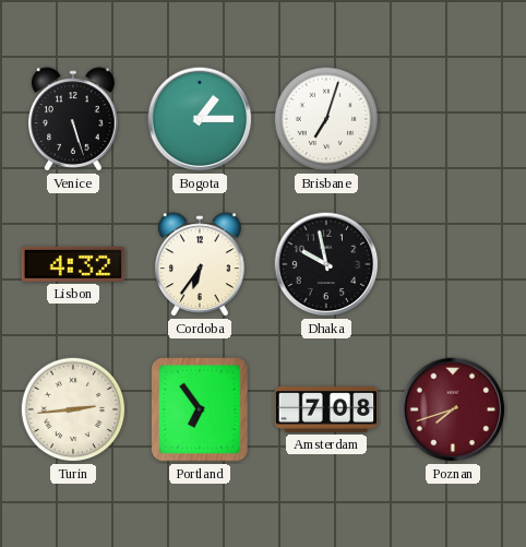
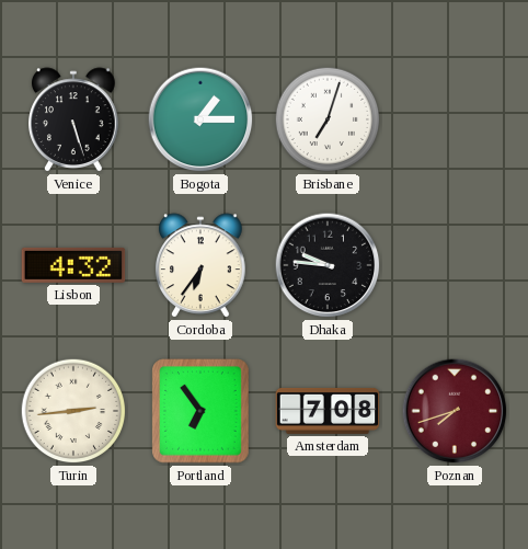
Dhaka: 9:58 -> 9:46 (328, 265)
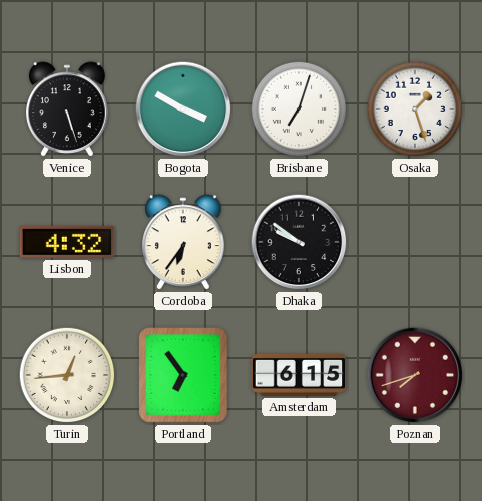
Bogota: 1:15 -> 3:50 (183, 109)
Osaka: none -> 1:27 (415, 109)
Dhaka: 9:46 -> 9:51 (299, 242)
Turin: 2:44 -> 12:44 (67, 375)
Amsterdam: 7:08 -> 6:15 (299, 375)
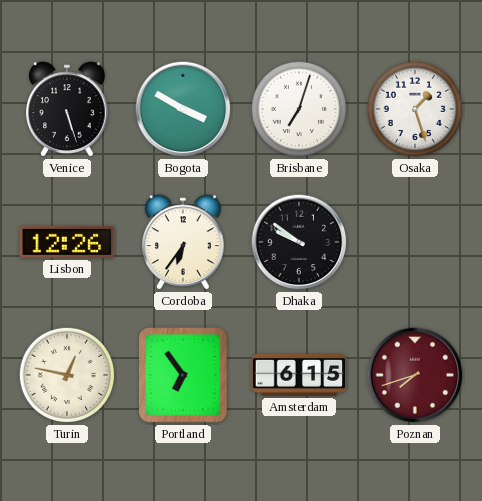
Lisbon: 4:32 -> 12:26 (67, 242)
Turin: 12:44 -> 12:47 (67, 375)
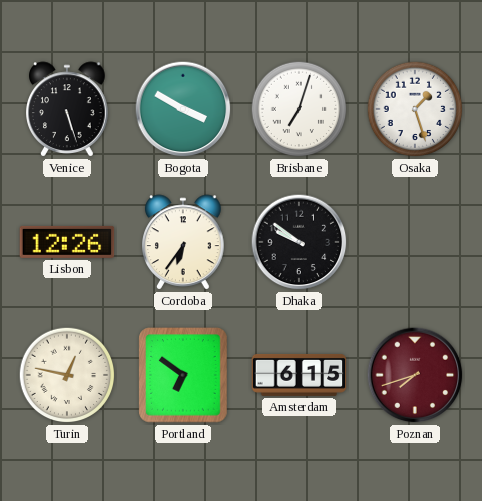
Portland: 6:54 -> 6:51 (183, 375)
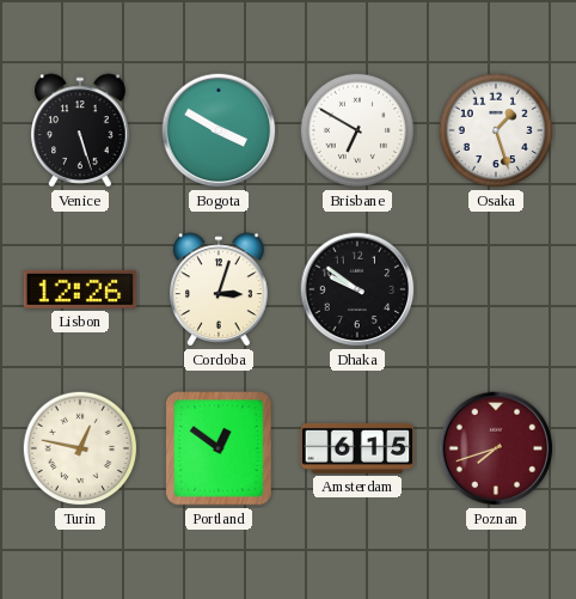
Brisbane: 7:03 -> 6:50 (357, 130)
Cordoba: 6:36 -> 3:03 (220, 289)
Portland: 6:51 -> 12:51 (219, 448)
